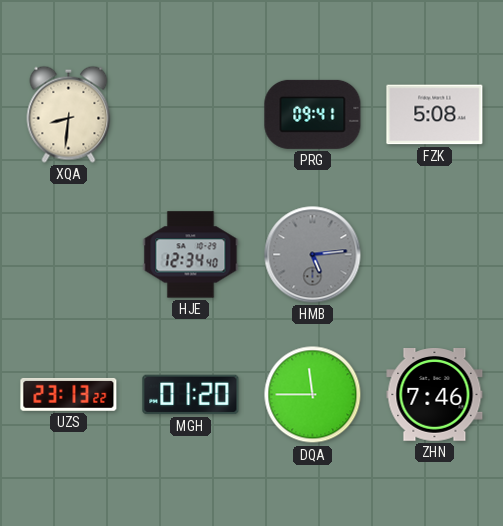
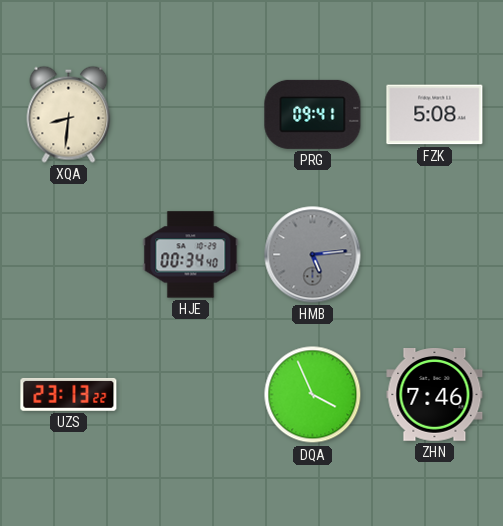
HJE: 12:34 -> 00:34 (191, 255)
MGH: 01:20 -> none (191, 395)
DQA: 11:45 -> 3:56 (313, 395)
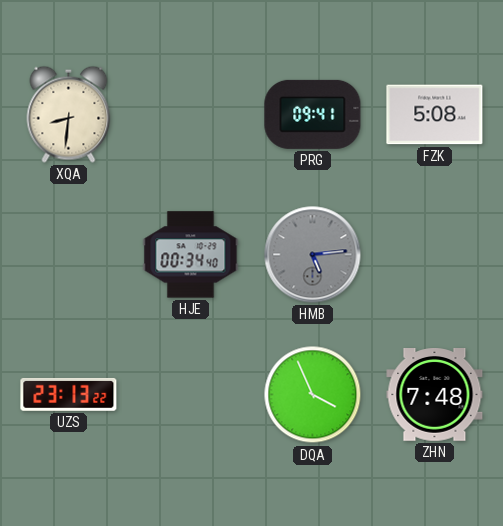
ZHN: 7:46 -> 7:48 (435, 395)
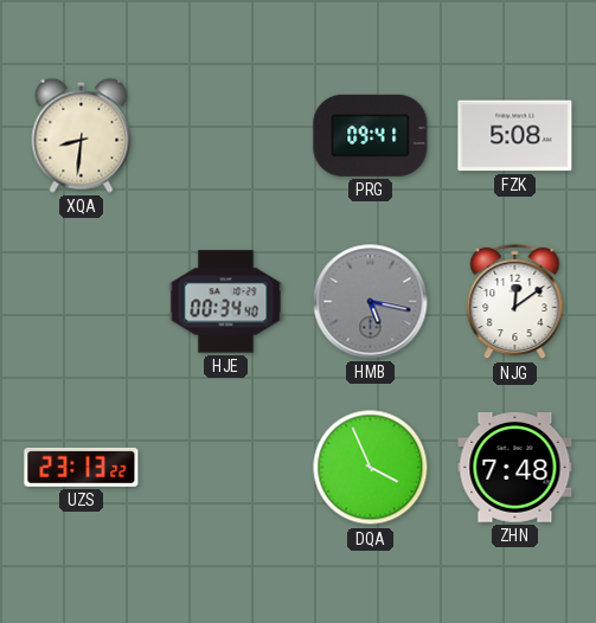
HMB: 5:14 -> 5:17 (371, 302)
NJG: none -> 12:09 (515, 302)
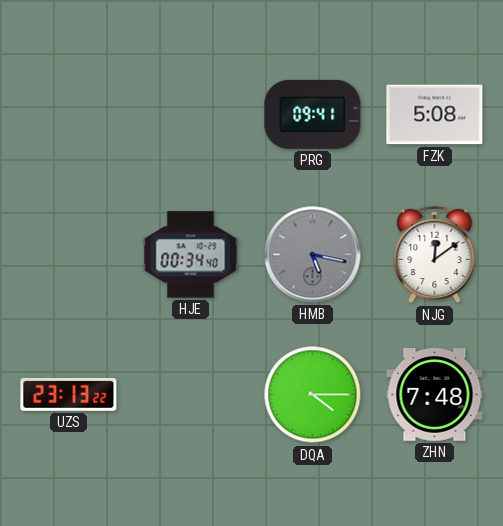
XQA: 8:31 -> none (82, 135)
DQA: 3:56 -> 4:15 (313, 395)
